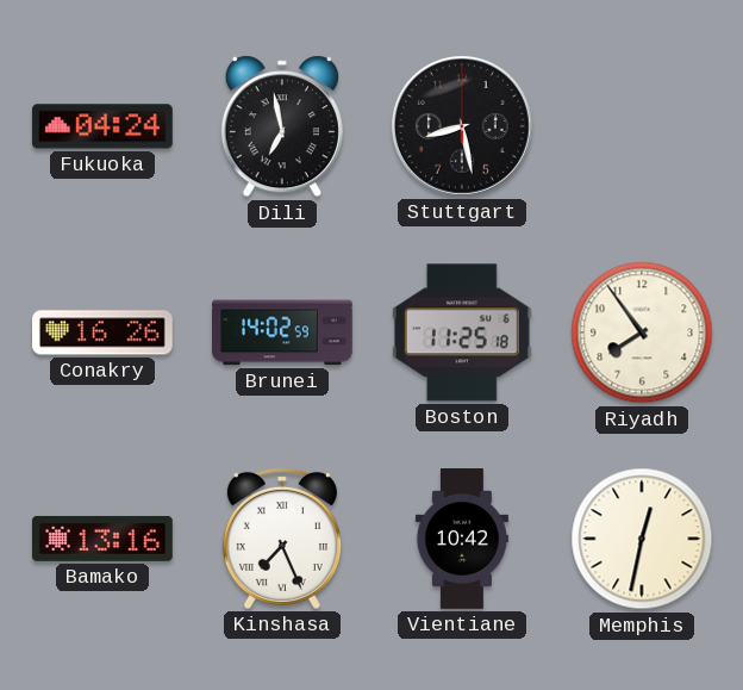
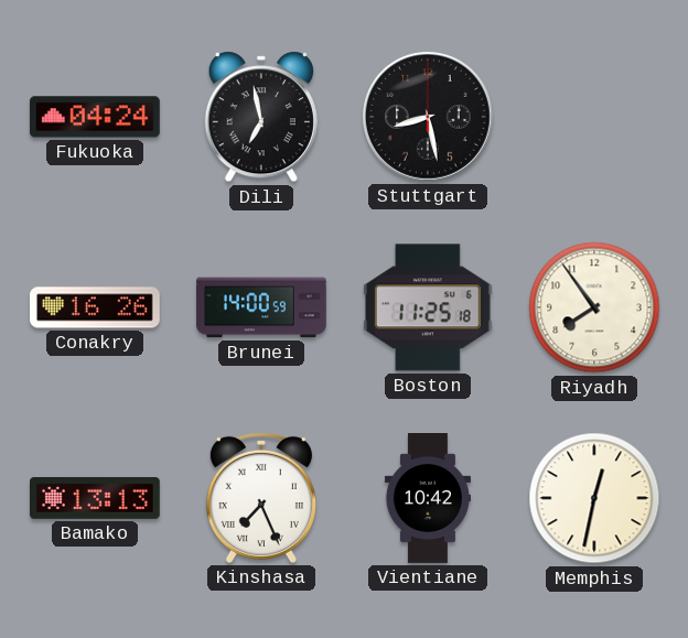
Brunei: 14:02 -> 14:00 (262, 307)
Bamako: 13:16 -> 13:13 (96, 498)
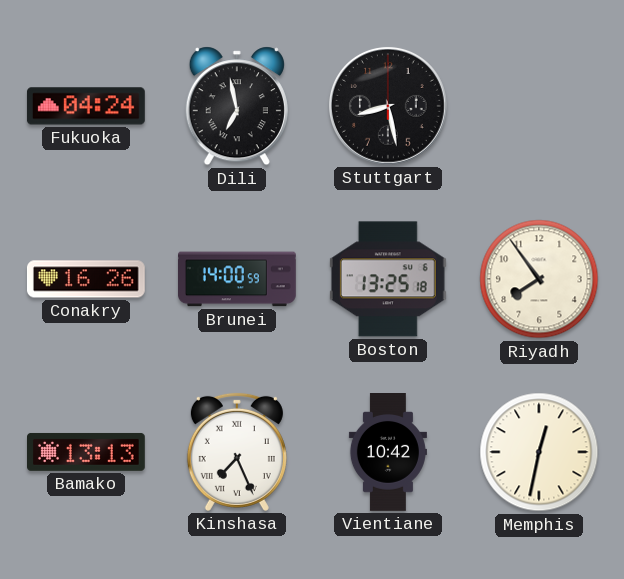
Boston: 11:25 -> 13:25 (388, 279)
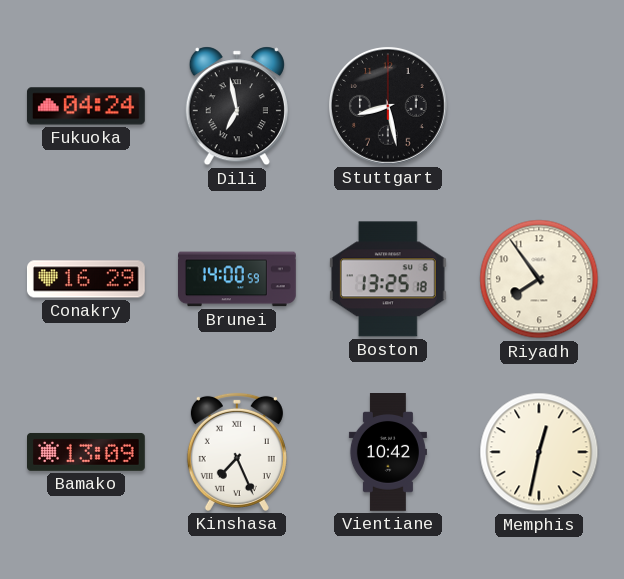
Conakry: 16:26 -> 16:29 (86, 279)
Bamako: 13:13 -> 13:09 (87, 452)
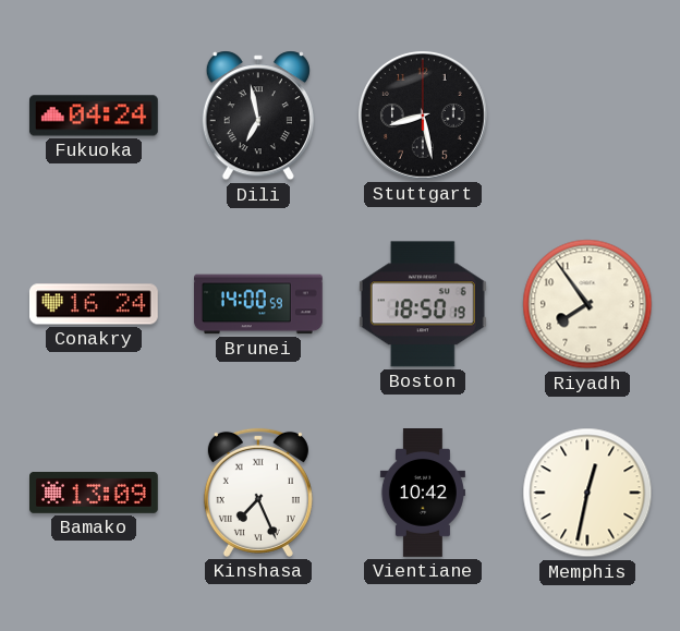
Conakry: 16:29 -> 16:24 (94, 304)
Boston: 13:25 -> 18:50 (423, 304)
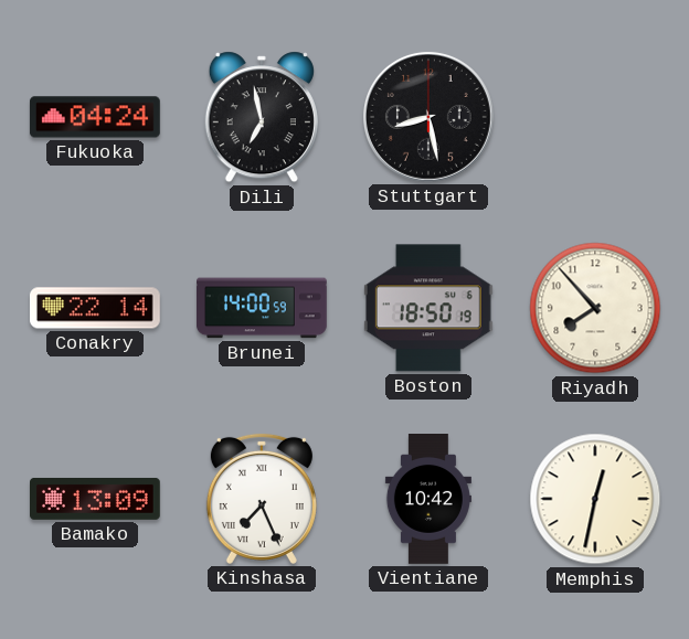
Conakry: 16:24 -> 22:14 (95, 308)
Riyadh: 7:54 -> 7:53 (595, 308)
